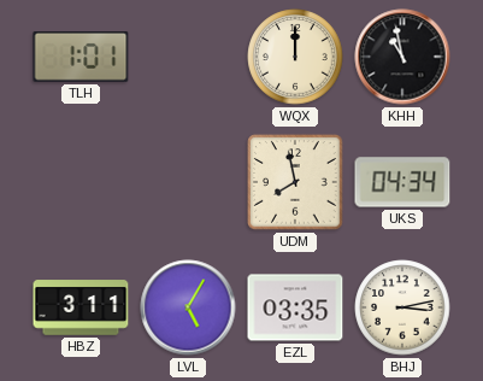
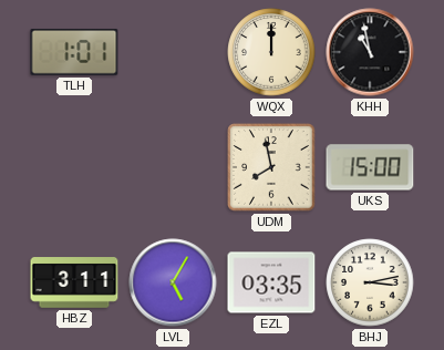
UKS: 04:34 -> 15:00 (370, 167)
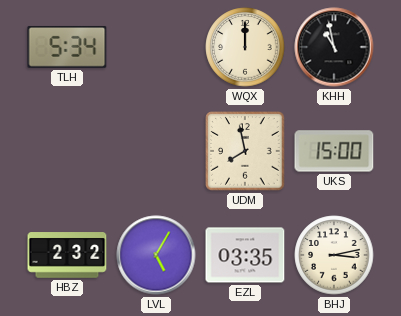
TLH: 1:01 -> 5:34 (67, 47)
HBZ: 3:11 -> 2:32 (67, 255)
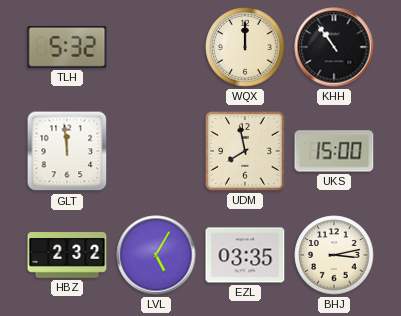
TLH: 5:34 -> 5:32 (67, 47)
KHH: 10:58 -> 10:54 (334, 47)
GLT: none -> 11:59 (67, 151)
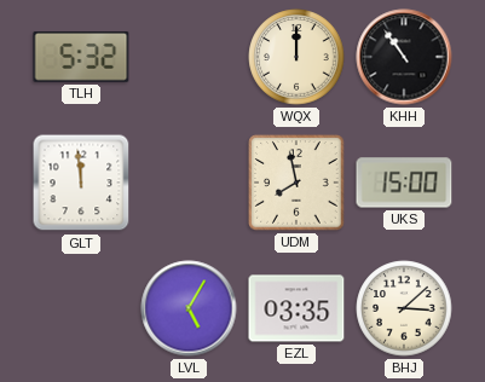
HBZ: 2:32 -> none (67, 255)
BHJ: 3:13 -> 3:08 (404, 308)
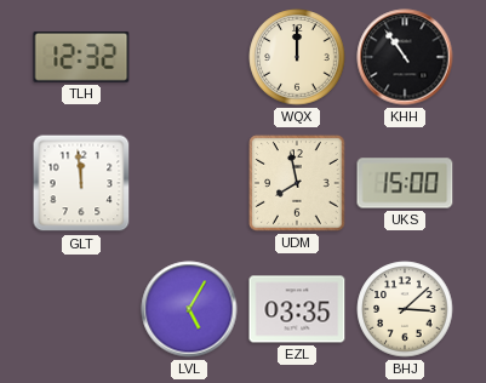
TLH: 5:32 -> 12:32 (81, 57)
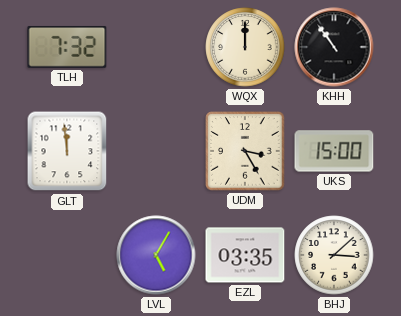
TLH: 12:32 -> 7:32 (67, 47)
UDM: 7:58 -> 3:25 (245, 151)
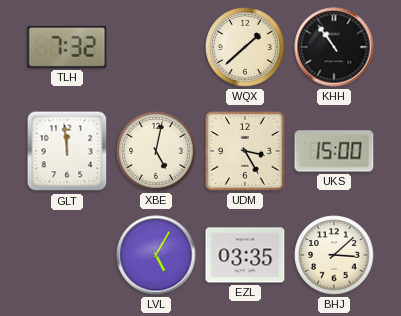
WQX: 12:00 -> 1:38 (245, 47)
XBE: none -> 5:02 (156, 151)
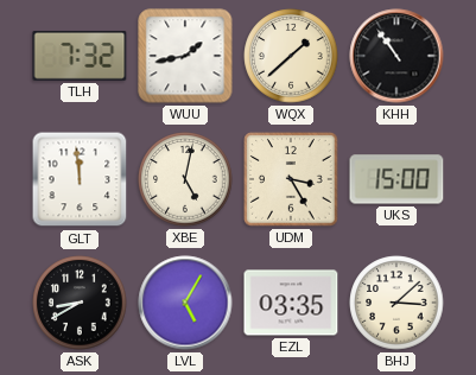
WUU: none -> 1:43 (185, 56)
ASK: none -> 8:40 (80, 303)
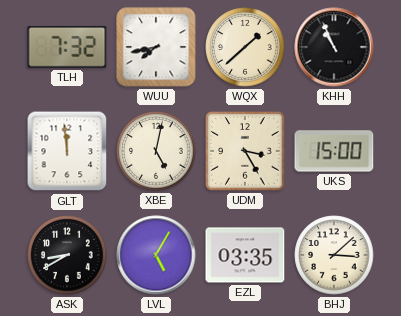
WUU: 1:43 -> 7:43 (156, 47)
KHH: 10:54 -> 10:56 (334, 47)
